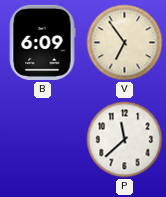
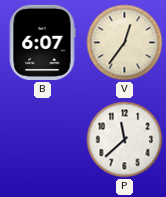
B: 6:09 -> 6:07 (42, 42)
V: 6:54 -> 12:36 (125, 43)
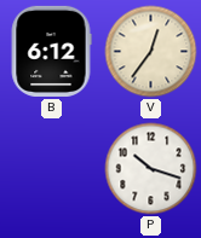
B: 6:07 -> 6:12 (51, 51)
P: 11:38 -> 10:18 (151, 169)
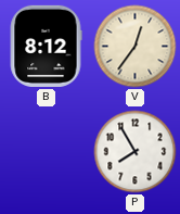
B: 6:12 -> 8:12 (46, 46)
P: 10:18 -> 7:55 (136, 152)
